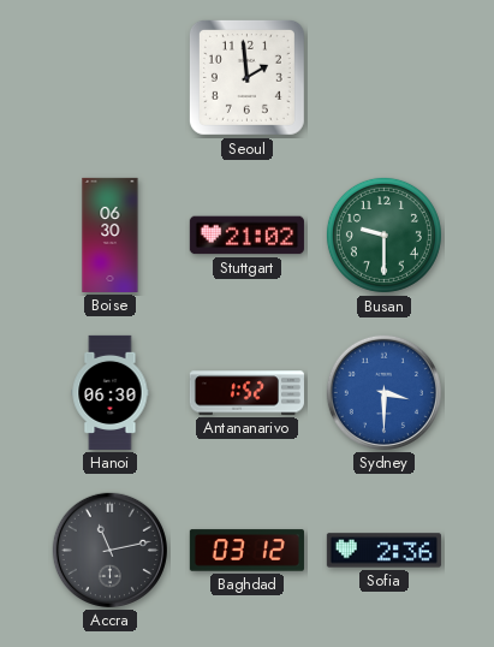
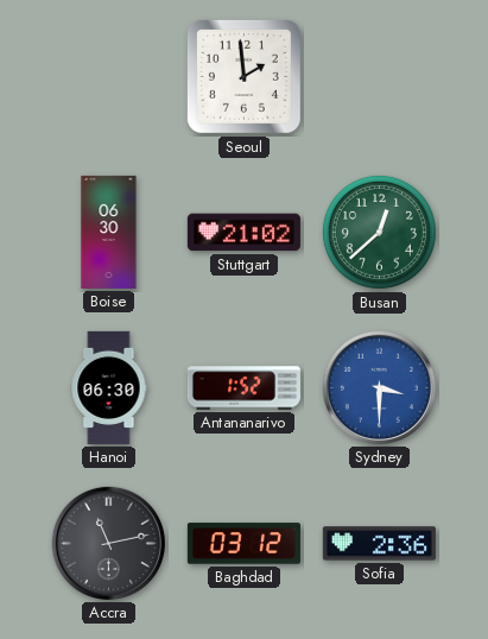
Busan: 9:30 -> 12:38 (379, 232)
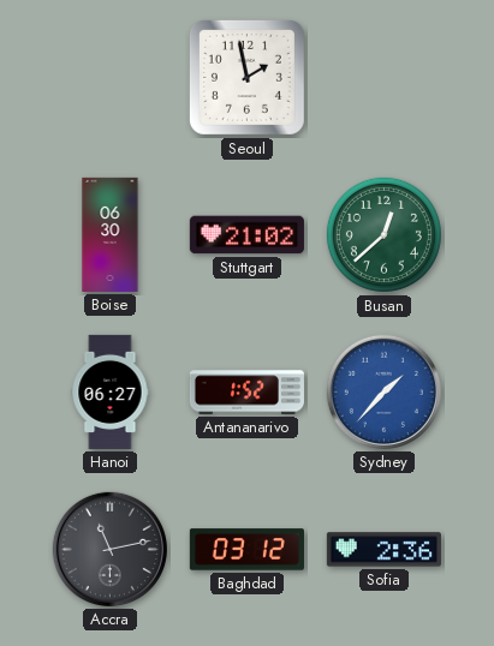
Seoul: 1:59 -> 1:58 (246, 77)
Hanoi: 06:30 -> 06:27 (111, 391)
Sydney: 3:30 -> 1:37 (383, 391)
